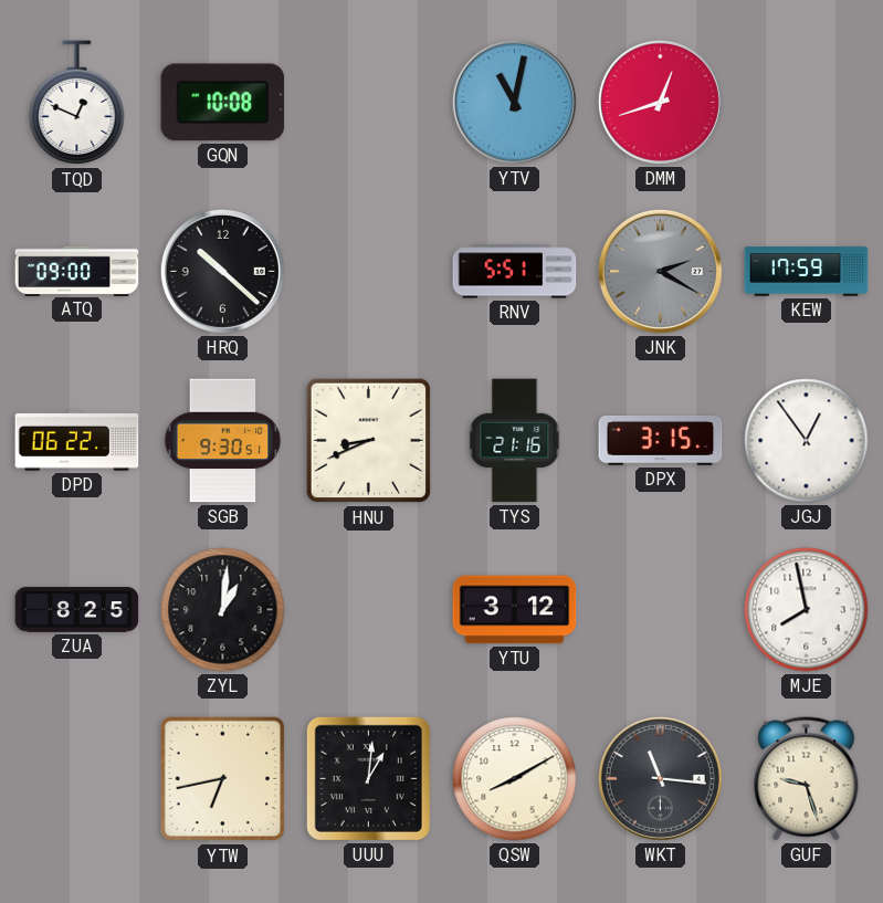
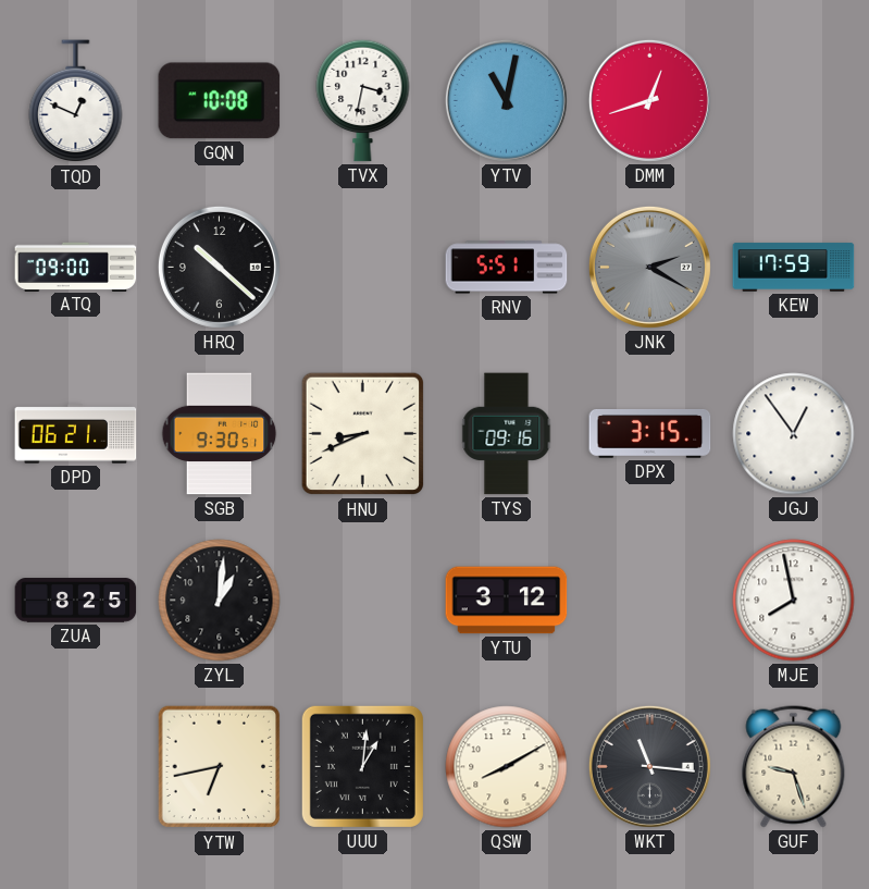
TVX: none -> 3:32 (363, 100)
DPD: 06:22 -> 06:21 (76, 434)
TYS: 21:16 -> 09:16 (507, 434)
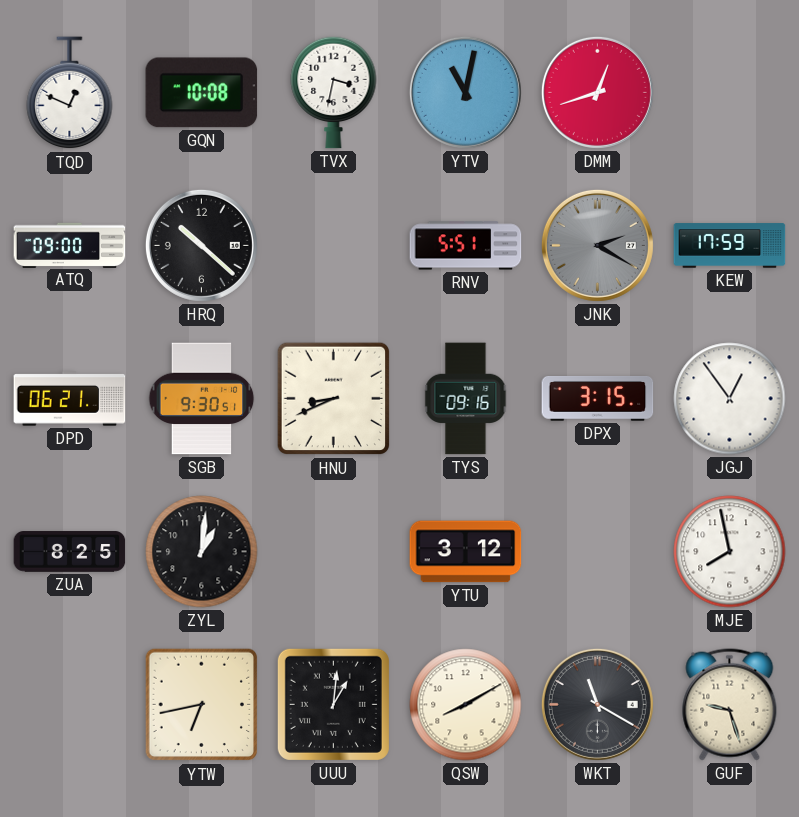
WKT: 11:16 -> 11:20 (597, 704)
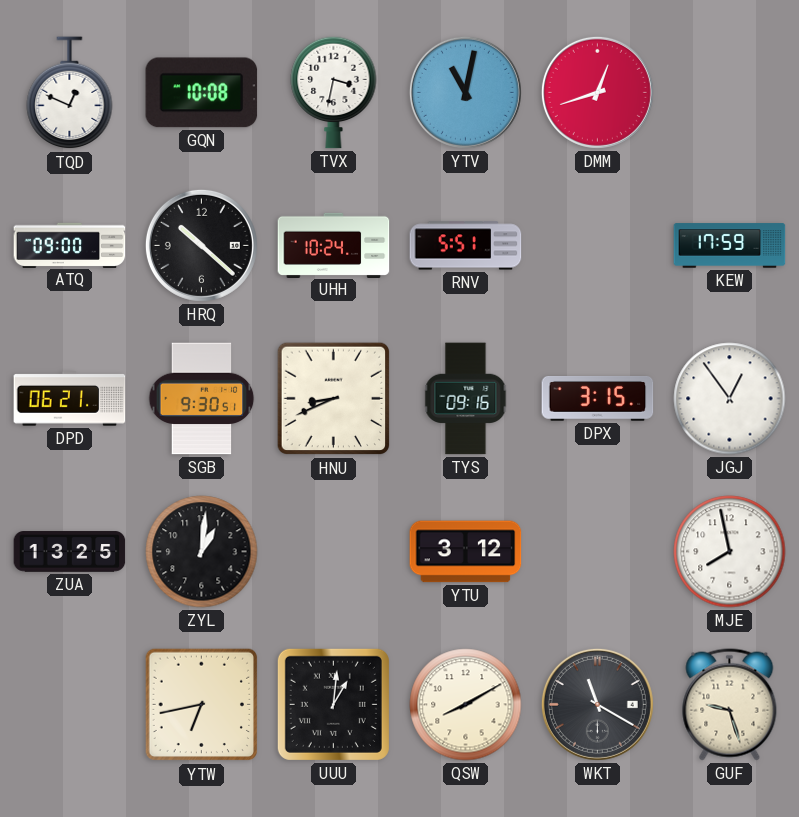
UHH: none -> 10:24 (334, 245)
JNK: 2:20 -> none (597, 245)
ZUA: 8:25 -> 13:25 (70, 552)
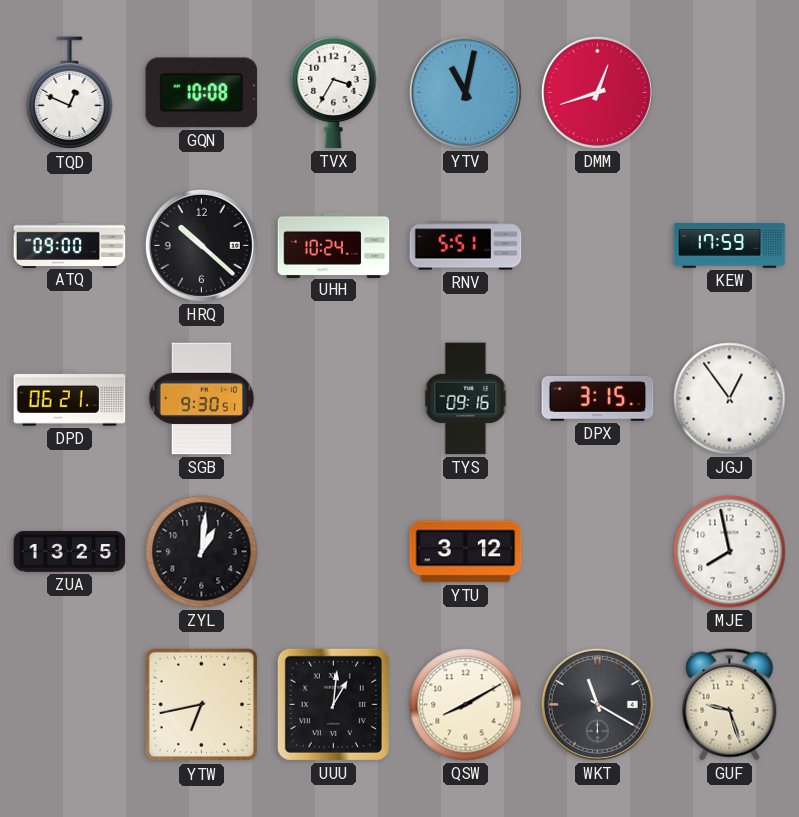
TVX: 3:32 -> 3:35 (334, 92)
HNU: 8:41 -> none (334, 399)
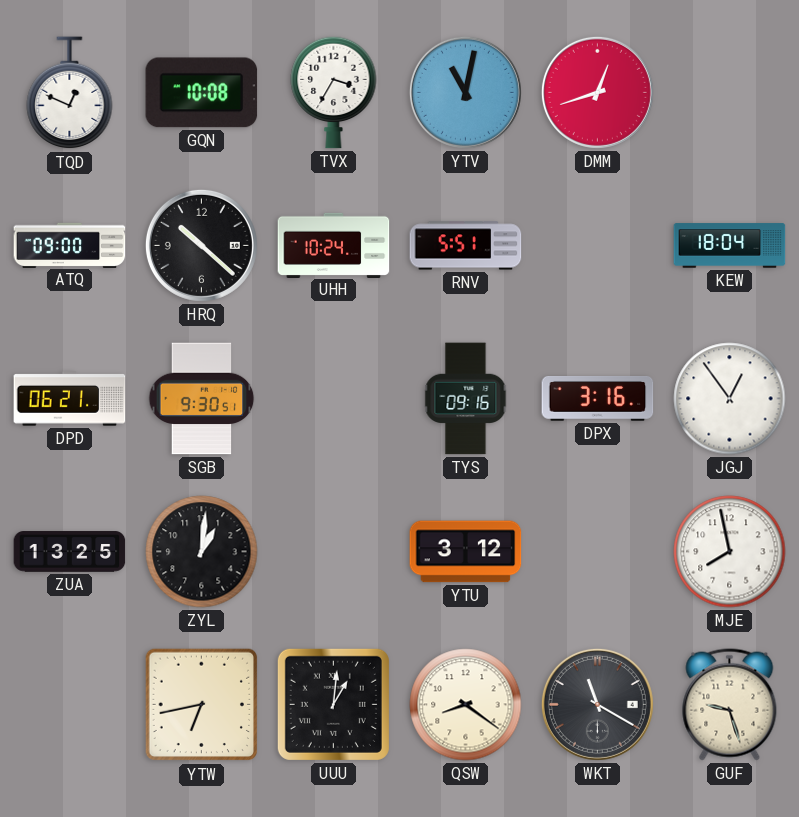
KEW: 17:59 -> 18:04 (730, 246)
DPX: 3:15 -> 3:16 (598, 399)
QSW: 8:10 -> 8:21 (466, 705)
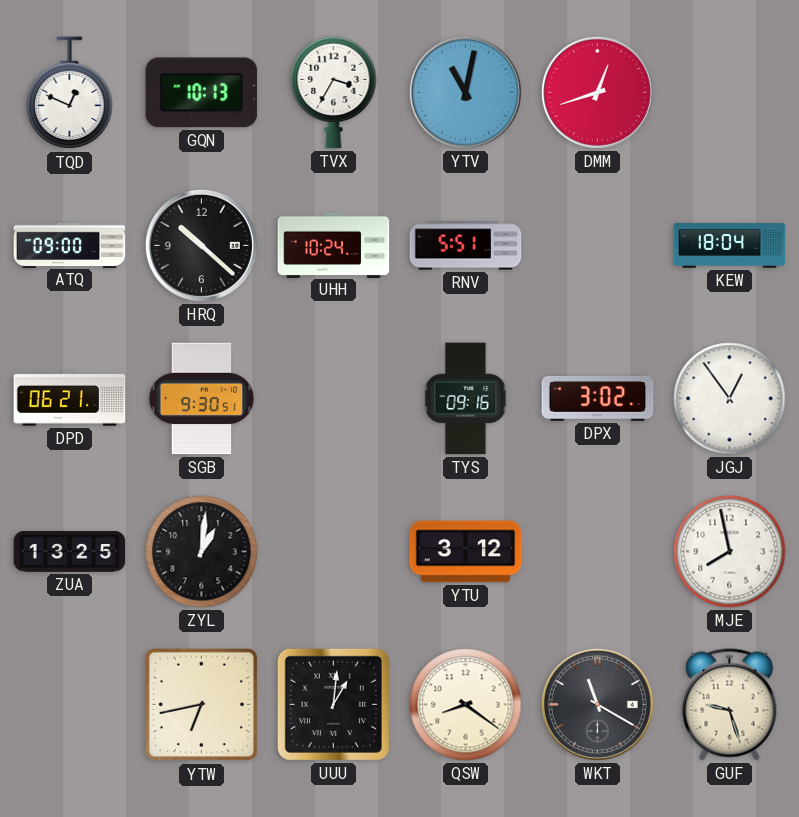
GQN: 10:08 -> 10:13 (202, 93)
DPX: 3:16 -> 3:02 (598, 399)
